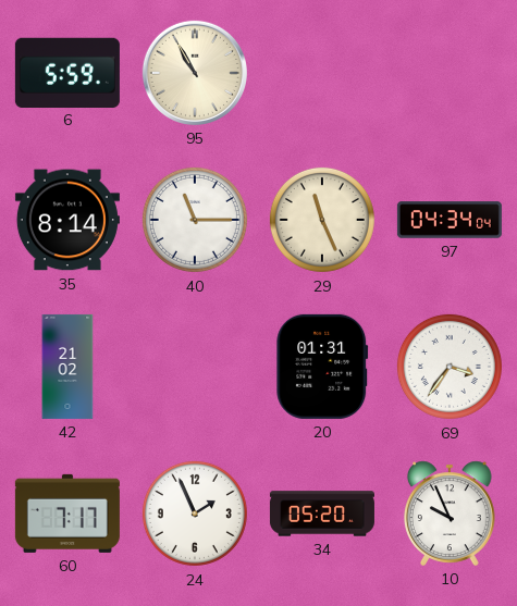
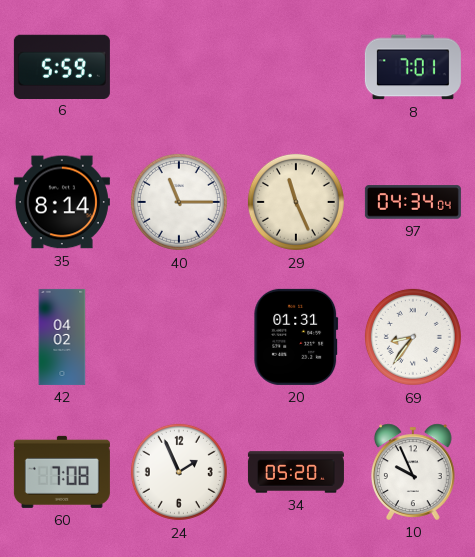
95: 10:55 -> none (195, 73)
8: none -> 7:01 (413, 67)
42: 21:02 -> 04:02 (62, 337)
69: 3:36 -> 8:36 (413, 337)
60: 7:17 -> 7:08 (62, 472)
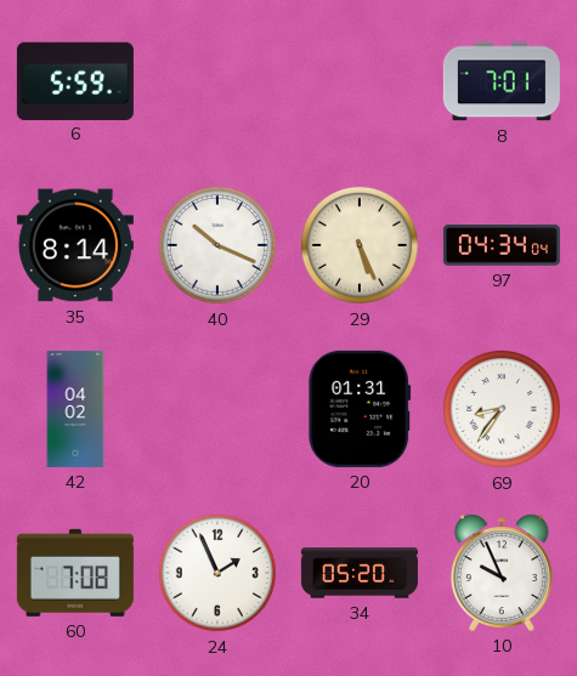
40: 11:15 -> 10:19 (217, 245)
29: 11:26 -> 5:26 (360, 245)
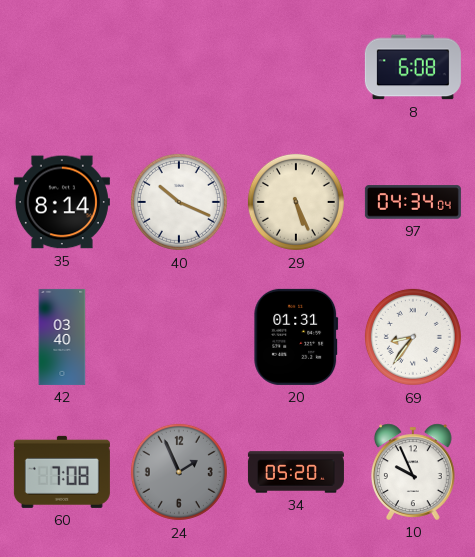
6: 5:59 -> none (75, 80)
8: 7:01 -> 6:08 (413, 67)
42: 04:02 -> 03:40 (62, 337)
24 dial: white -> grey (179, 472)
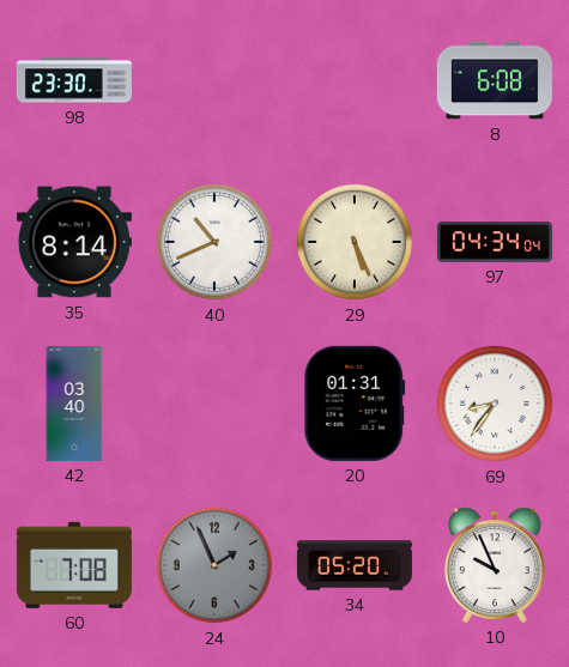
98: none -> 23:30 (74, 80)
40: 10:19 -> 10:41 (214, 242)
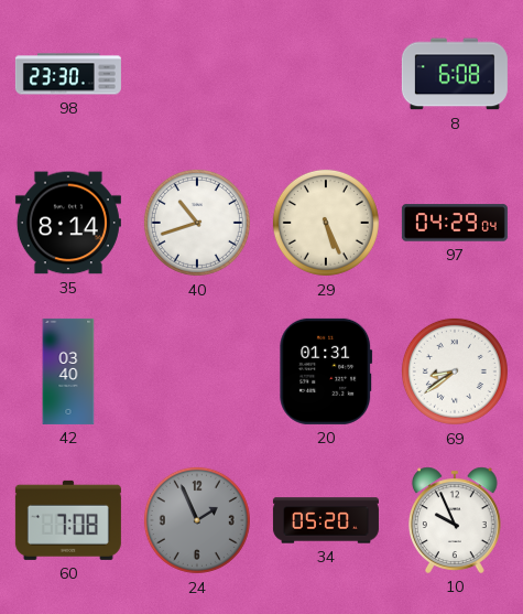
40: 10:41 -> 10:42 (197, 223)
97: 04:34 -> 04:29 (455, 223)
69: 8:36 -> 8:39 (455, 371)
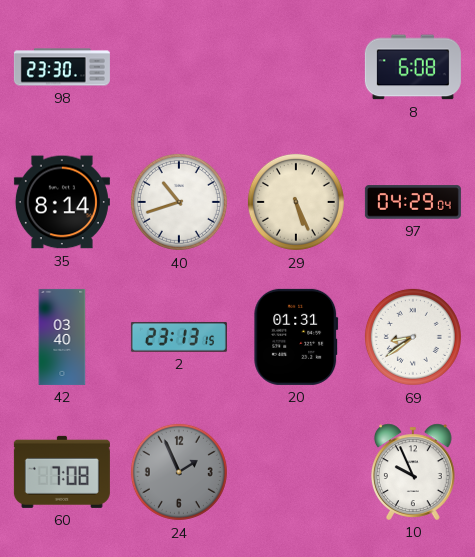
2: none -> 23:13 (179, 337)
34: 05:20 -> none (326, 520)
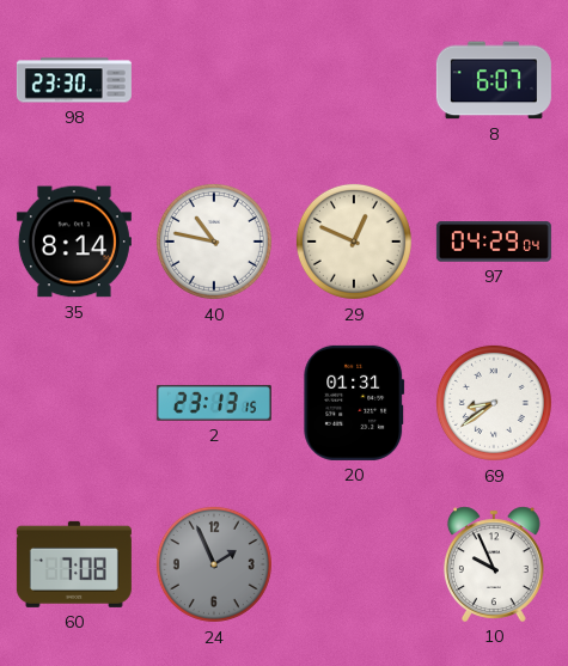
8: 6:08 -> 6:07 (494, 80)
40: 10:42 -> 10:47 (214, 242)
29: 5:26 -> 12:49 (354, 242)
42: 03:40 -> none (62, 337)
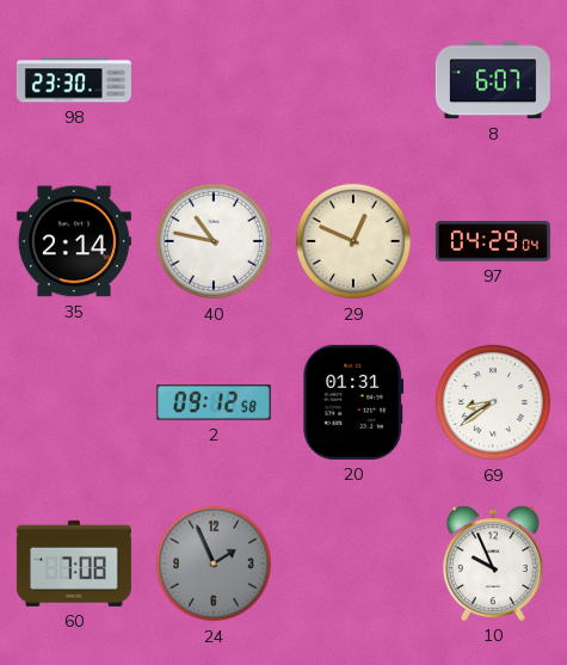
35: 8:14 -> 2:14 (74, 241)
2: 23:13 -> 09:12 (214, 402)
